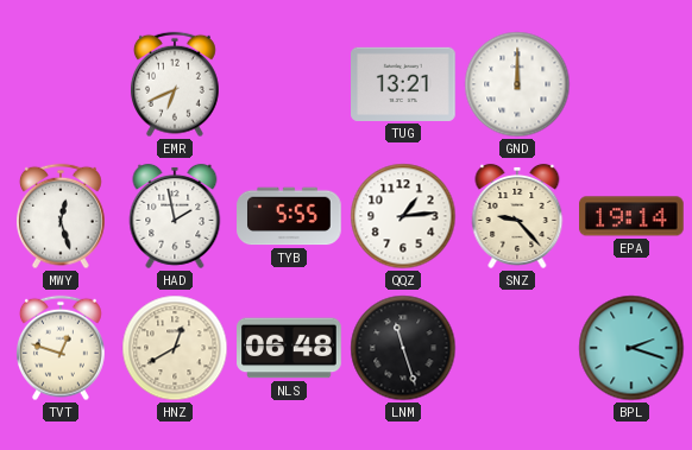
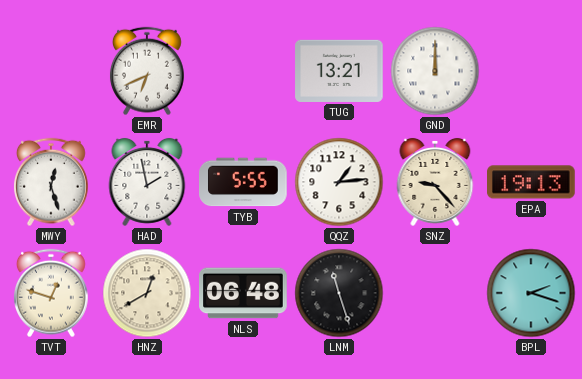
EPA: 19:14 -> 19:13 (532, 182)
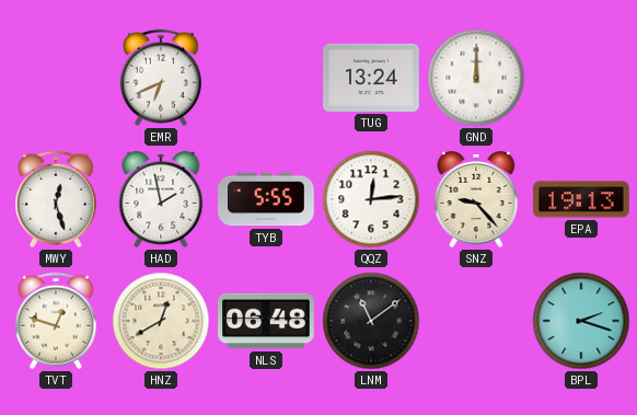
TUG: 13:21 -> 13:24 (371, 78)
QQZ: 1:14 -> 12:14 (371, 199)
LNM: 11:27 -> 11:09 (371, 321)
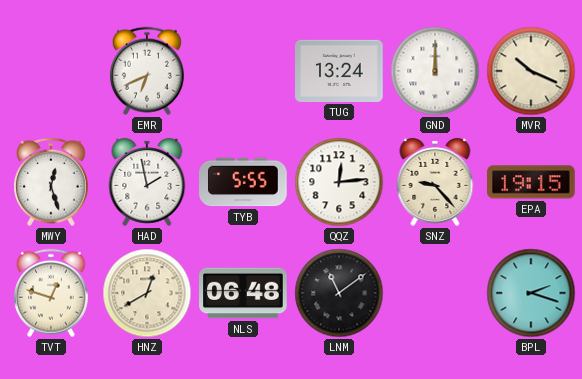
MVR: none -> 10:19 (531, 71)
EPA: 19:13 -> 19:15 (532, 182)
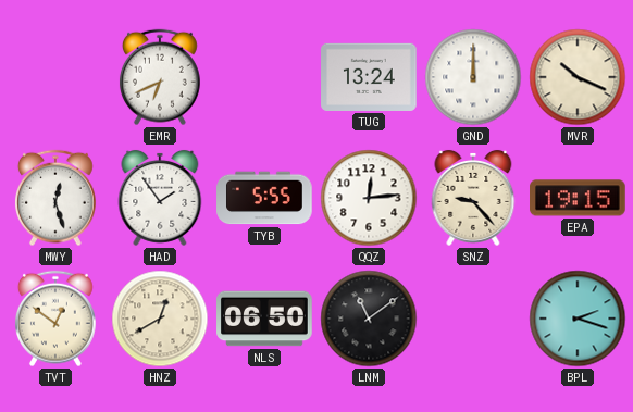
HAD: 1:58 -> 1:54 (160, 198)
TVT: 12:48 -> 12:51 (55, 319)
NLS: 06:48 -> 06:50 (264, 319)
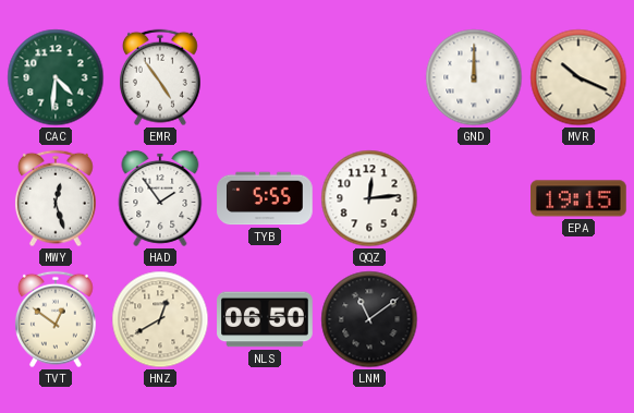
CAC: none -> 4:31 (56, 77)
EMR: 6:41 -> 4:54 (160, 77)
TUG: 13:24 -> none (369, 77)
SNZ: 9:23 -> none (473, 198)
BPL: 2:18 -> none (578, 319)
